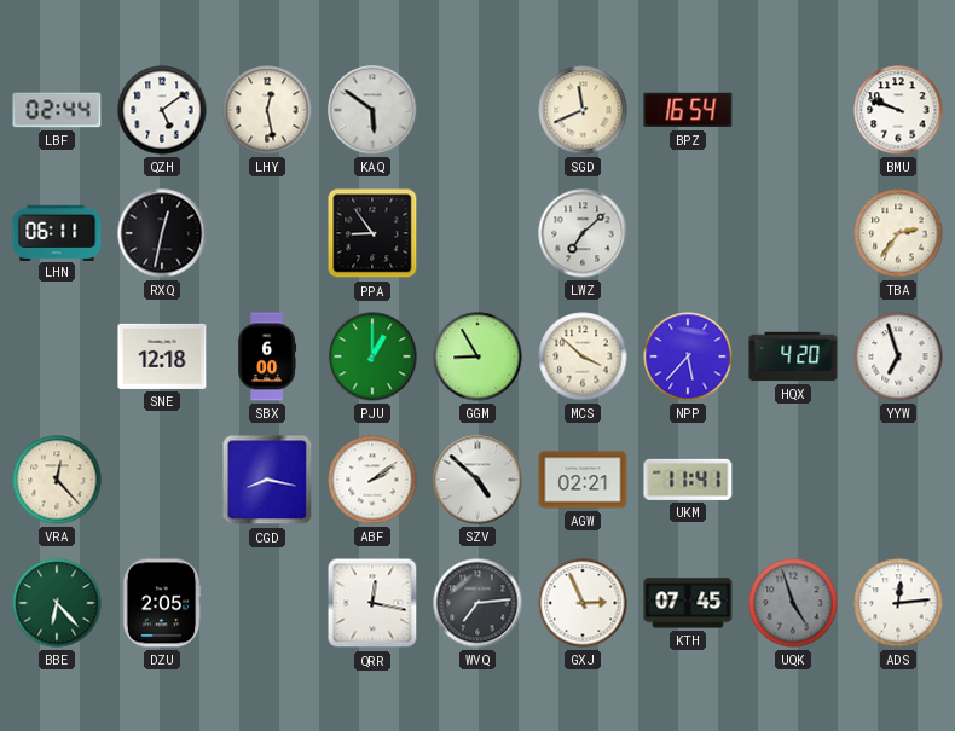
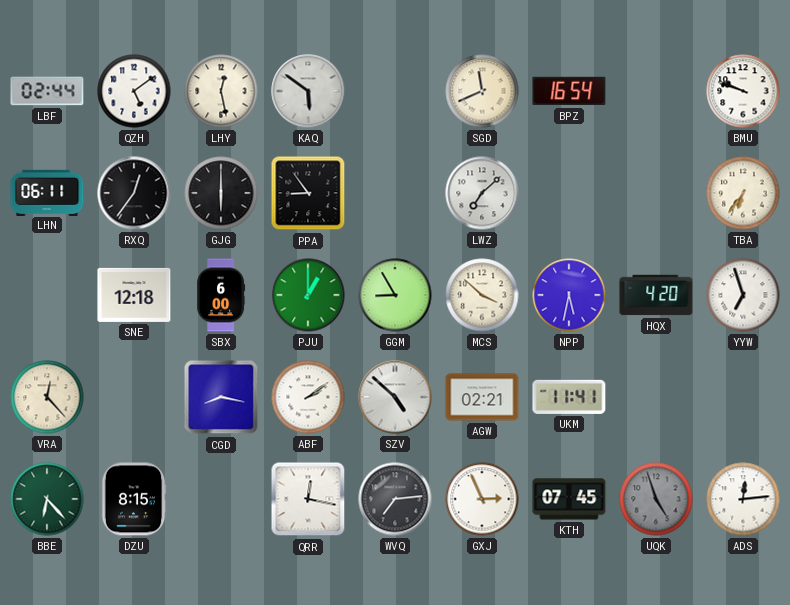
RXQ: 12:32 -> 12:36 (134, 193)
GJG: none -> 6:00 (221, 193)
TBA: 2:36 -> 6:36 (743, 193)
NPP: 5:37 -> 5:32 (569, 295)
DZU: 2:05 -> 8:15 (134, 499)
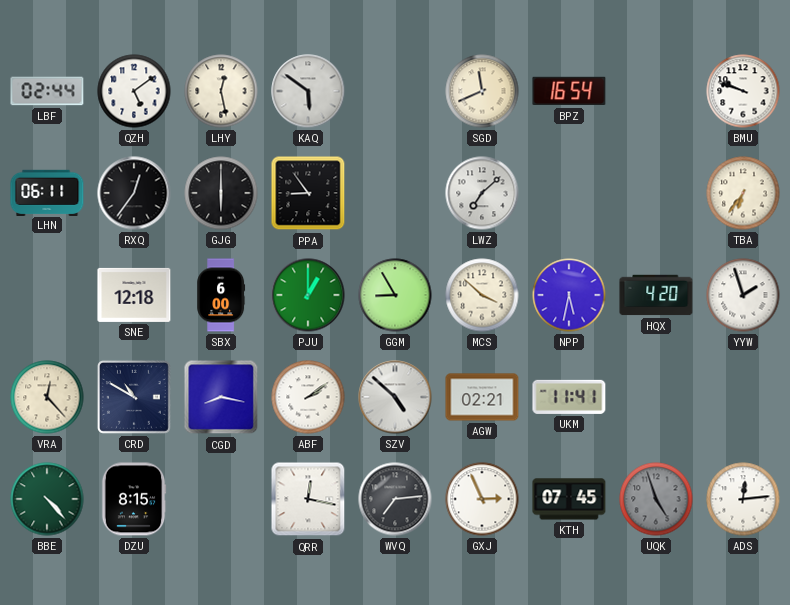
YYW: 6:57 -> 1:57 (743, 295)
CRD: none -> 10:50 (134, 397)
BBE: 6:23 -> 4:23 (47, 499)
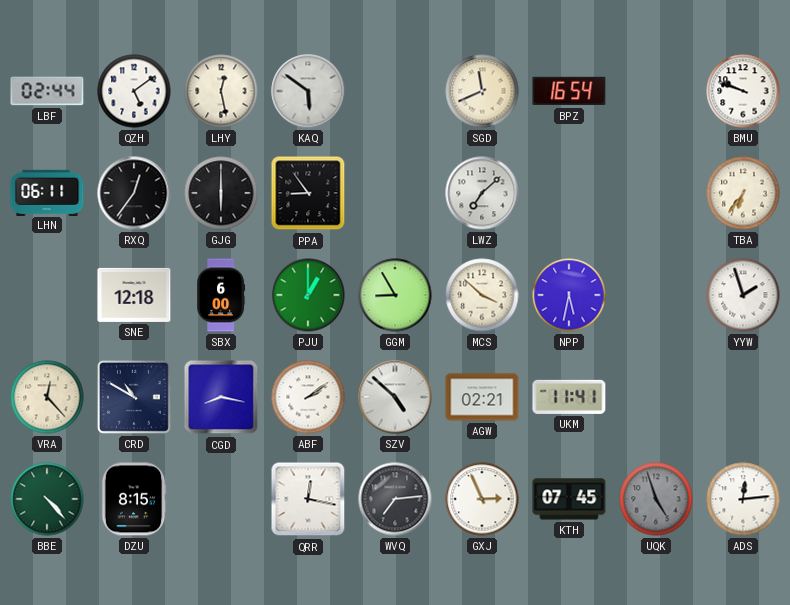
HQX: 4:20 -> none (656, 295)
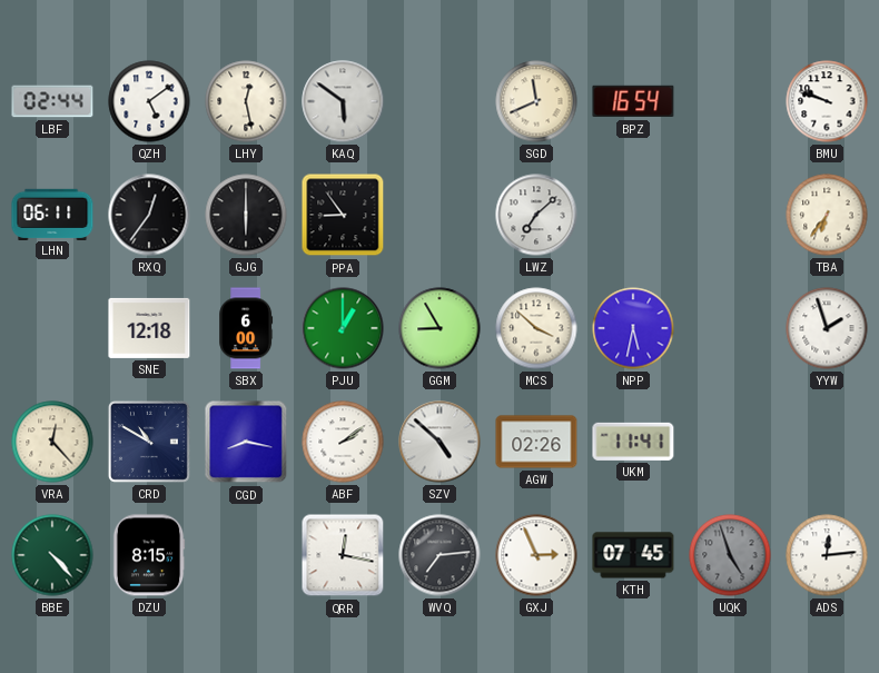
AGW: 02:21 -> 02:26 (536, 442)
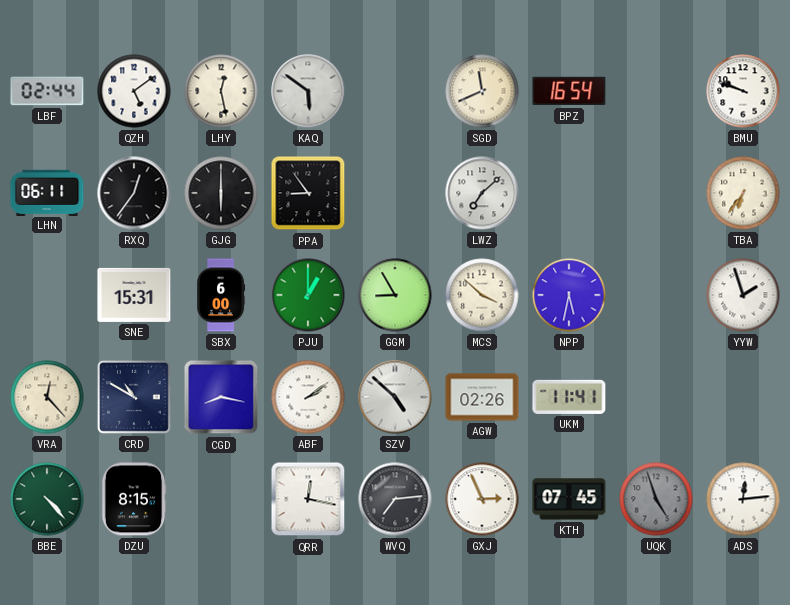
SNE: 12:18 -> 15:31 (134, 295)
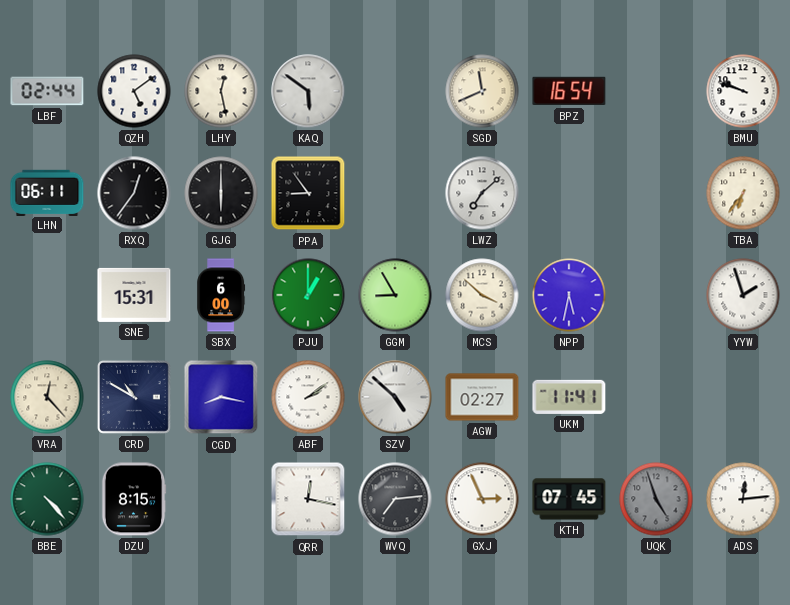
AGW: 02:26 -> 02:27 (482, 397)
